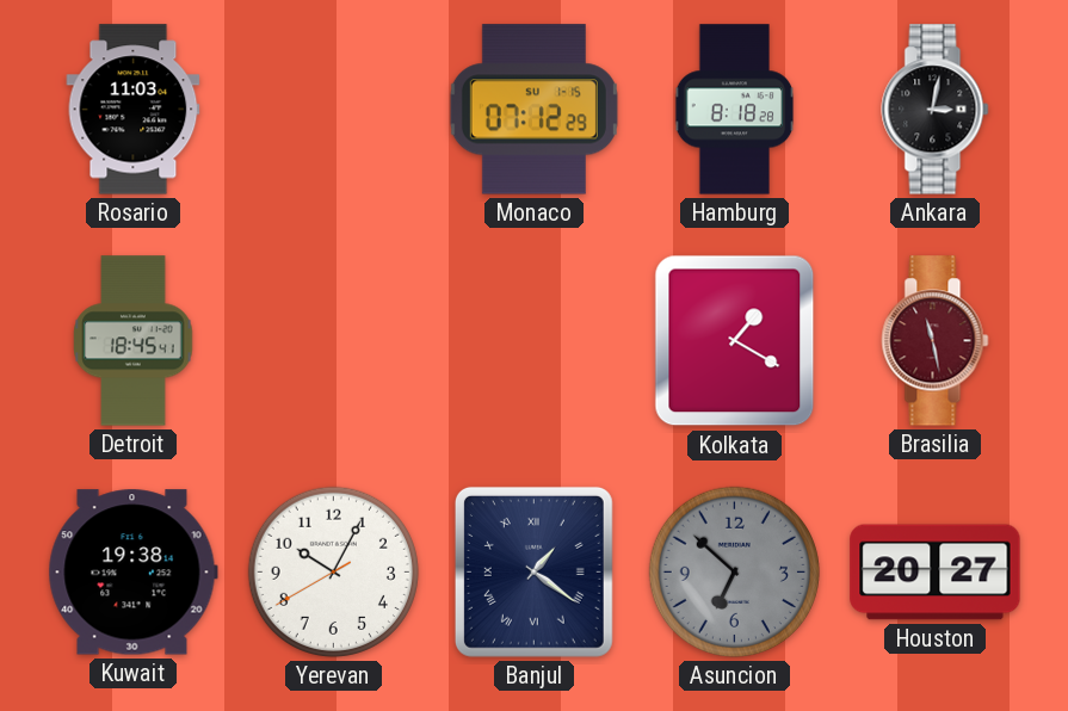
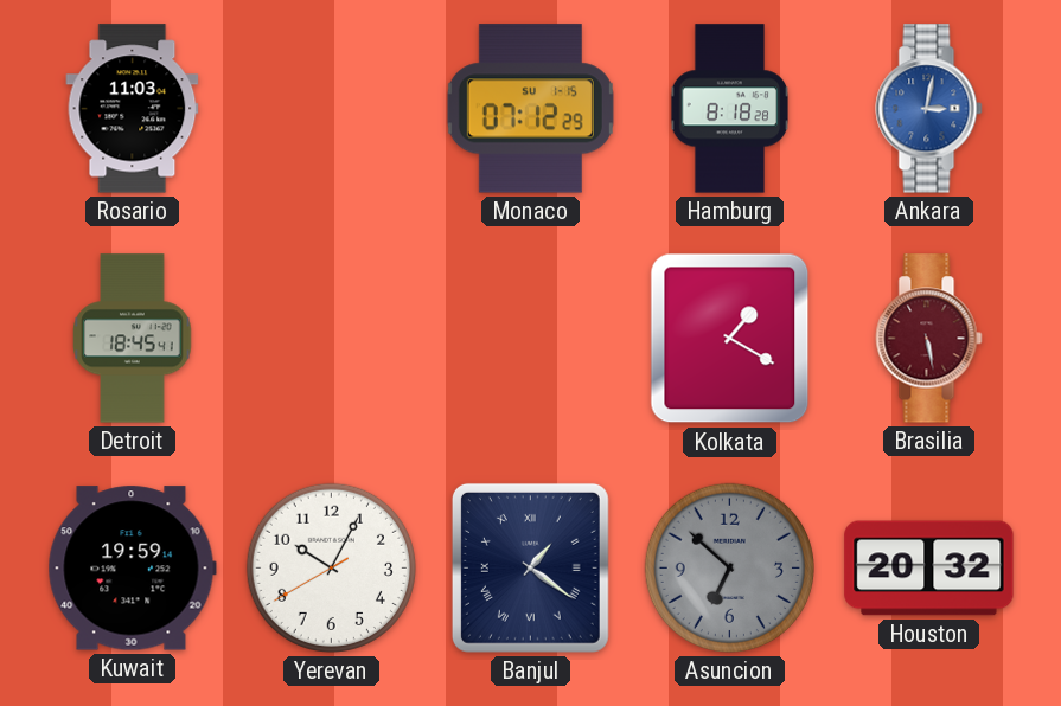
Ankara dial: black -> blue (929, 109)
Brasilia: 11:28 -> 5:28 (929, 339)
Kuwait: 19:38 -> 19:59 (132, 569)
Houston: 20:27 -> 20:32 (929, 569)
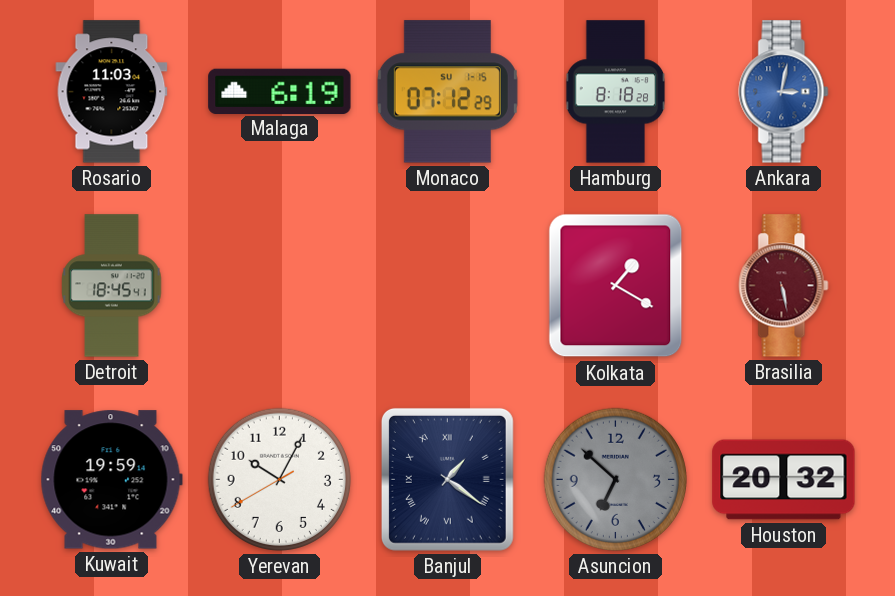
Malaga: none -> 6:19 (280, 91)
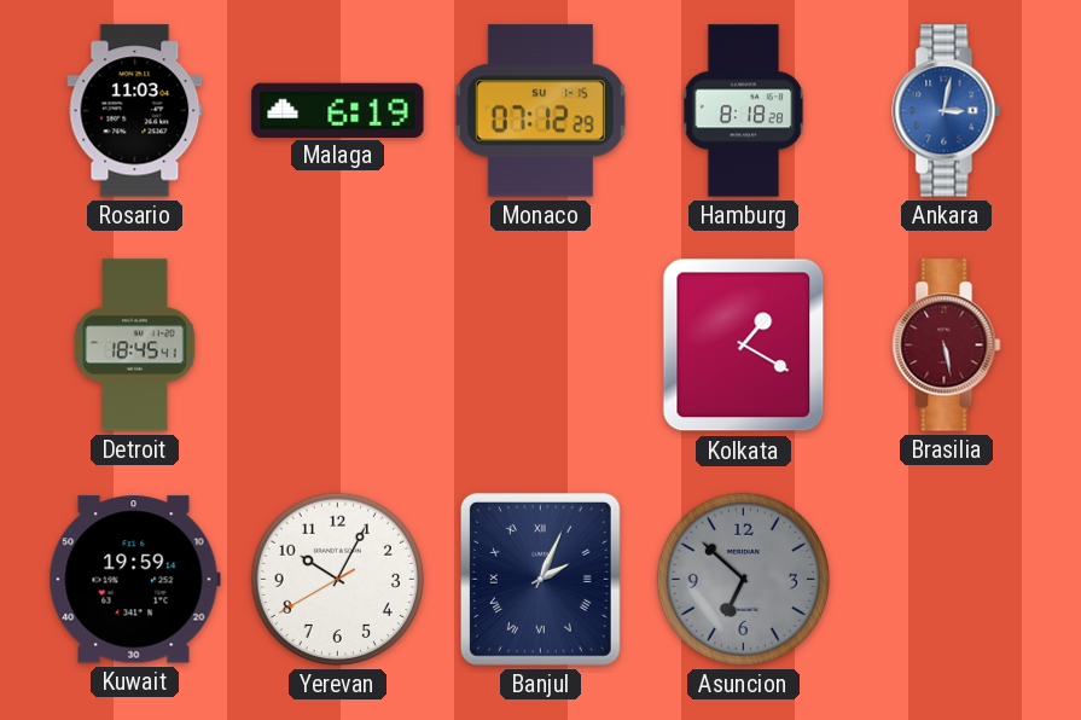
Banjul: 1:21 -> 2:04 (540, 579)
Houston: 20:32 -> none (784, 480)
